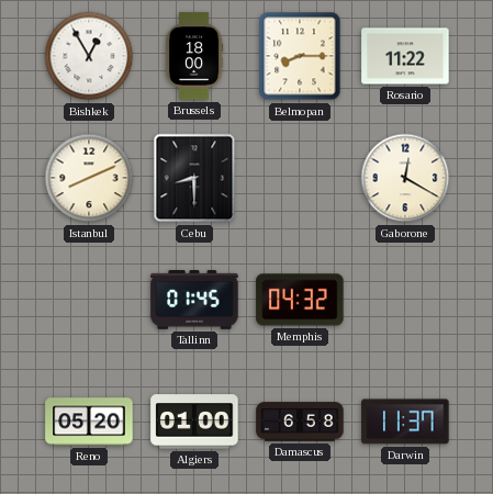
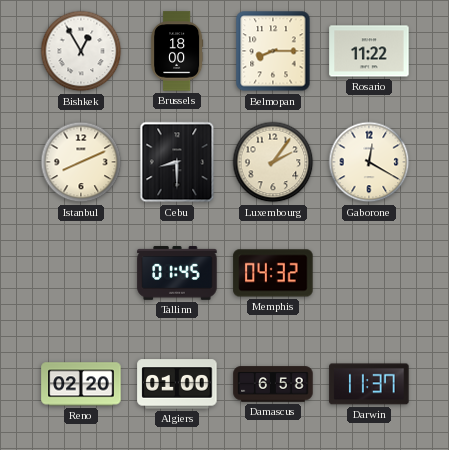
Luxembourg: none -> 2:06 (273, 162)
Reno: 05:20 -> 02:20 (81, 384)
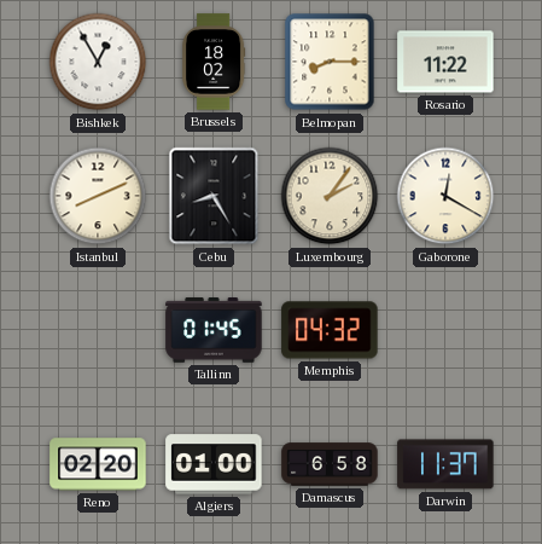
Brussels: 18:00 -> 18:02 (214, 62)
Cebu: 8:30 -> 8:25 (214, 196)
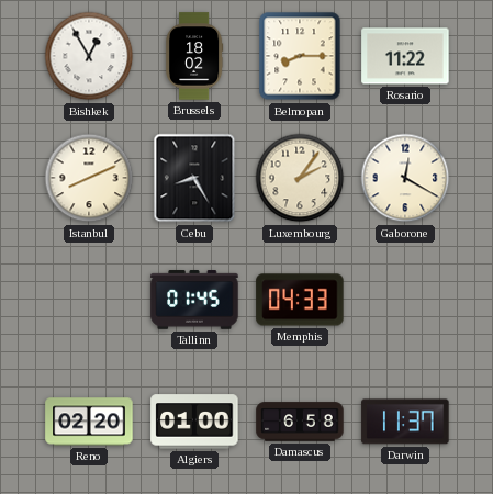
Memphis: 04:32 -> 04:33 (300, 300)
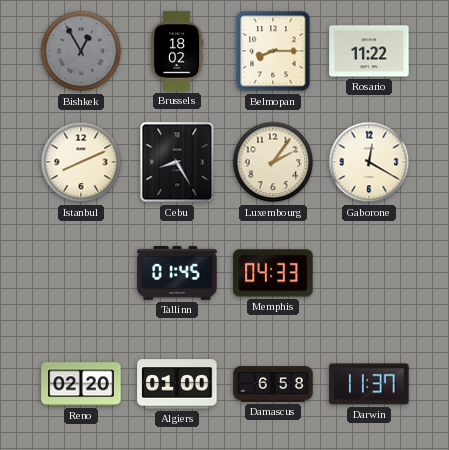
Bishkek dial: white -> grey (81, 51)
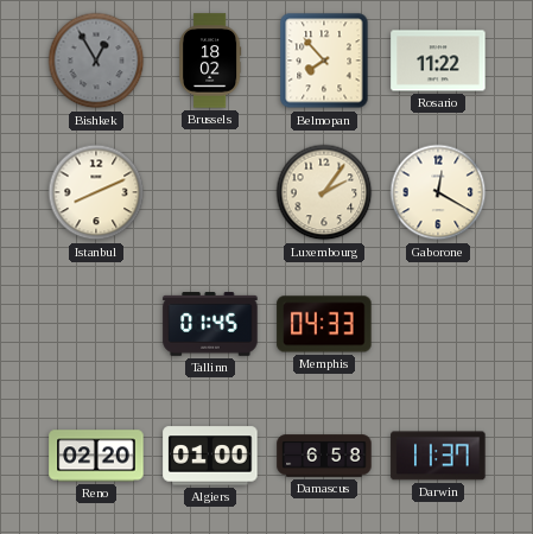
Belmopan: 8:15 -> 7:53 (324, 61)
Cebu: 8:25 -> none (177, 162)
